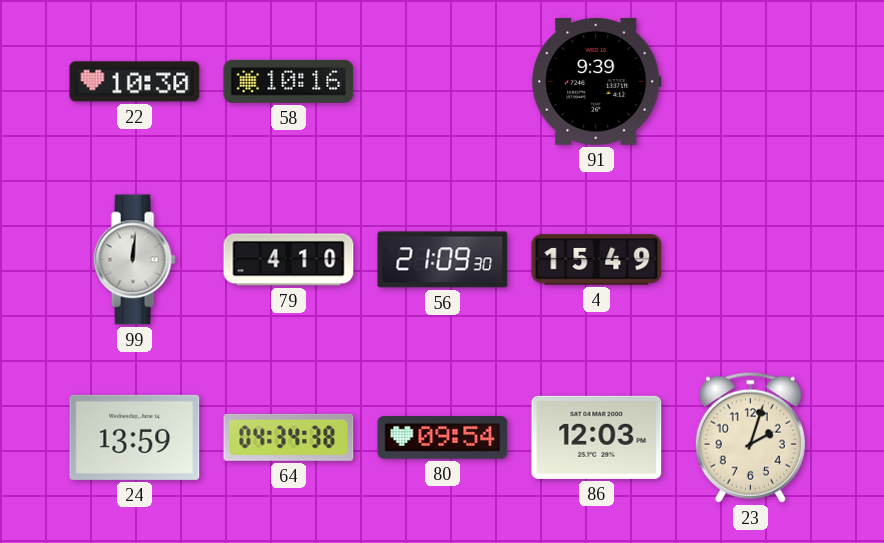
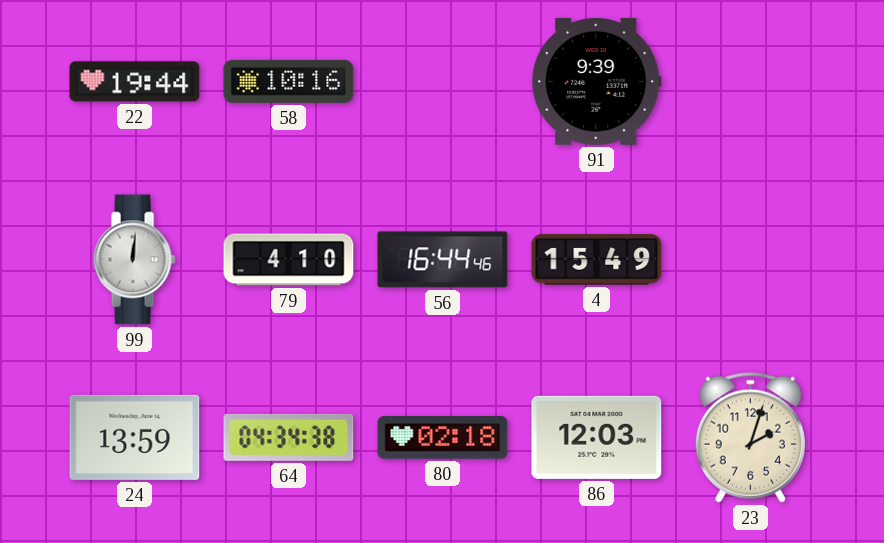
22: 10:30 -> 19:44 (135, 82)
56: 21:09 -> 16:44 (443, 260)
80: 09:54 -> 02:18 (443, 438)
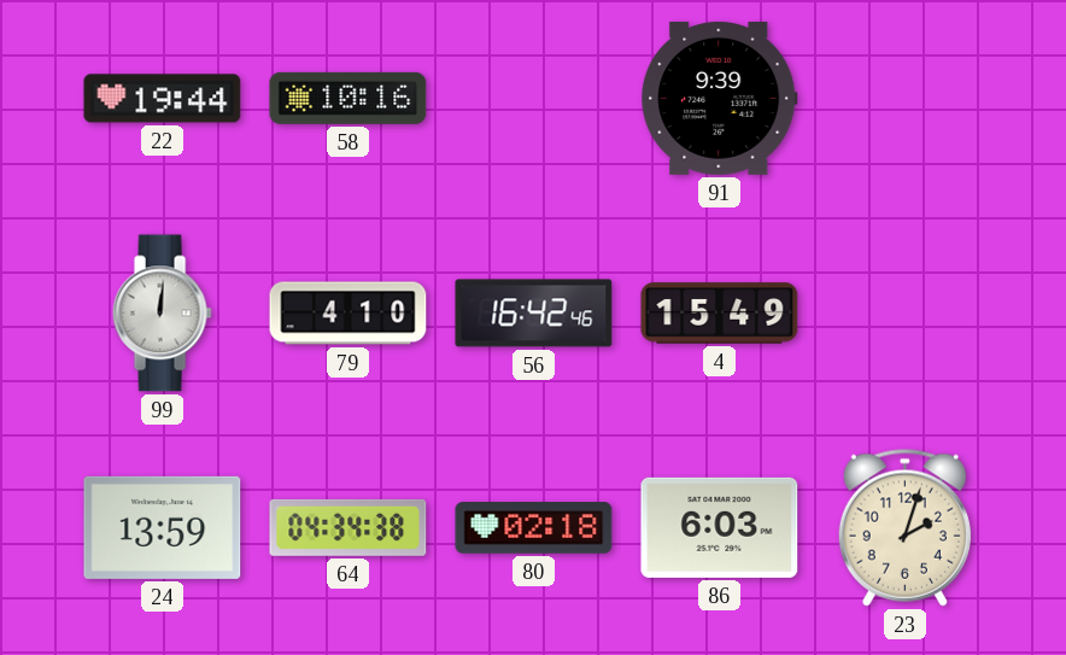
56: 16:44 -> 16:42 (534, 314)
86: 12:03 -> 6:03 (720, 527)
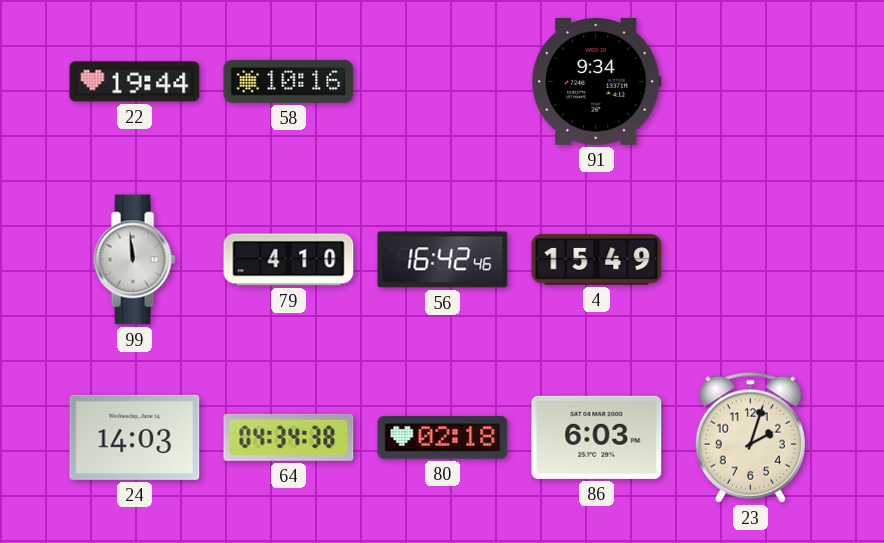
91: 9:39 -> 9:34 (597, 81)
99: 12:01 -> 11:59 (134, 260)
24: 13:59 -> 14:03 (135, 437)
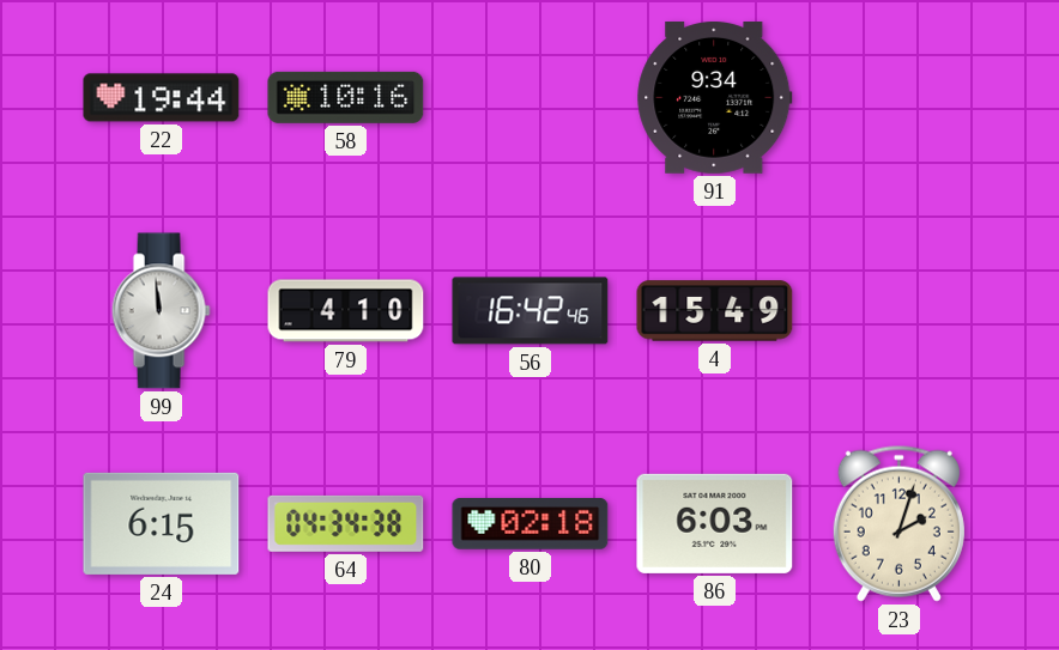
24: 14:03 -> 6:15 (162, 523)
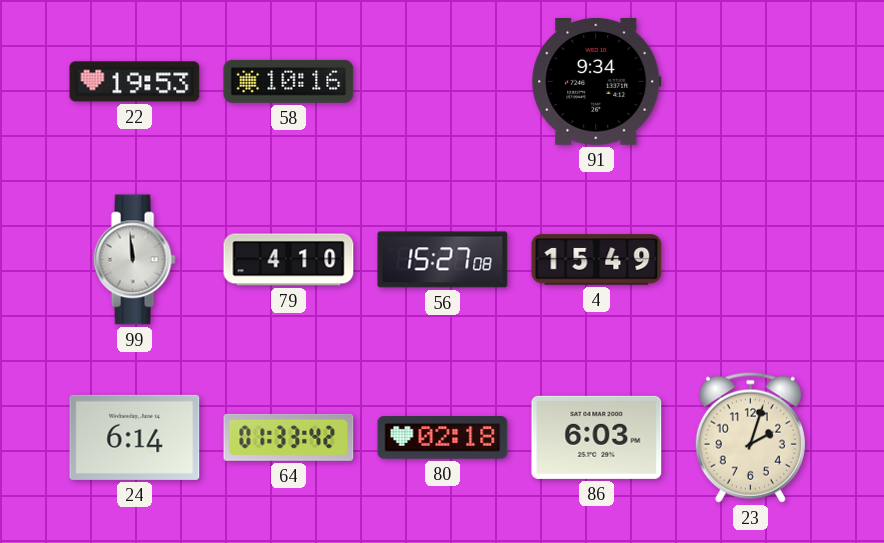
22: 19:44 -> 19:53 (135, 82)
56: 16:42 -> 15:27 (443, 260)
24: 6:15 -> 6:14 (135, 437)
64: 04:34 -> 01:33 (289, 437)
